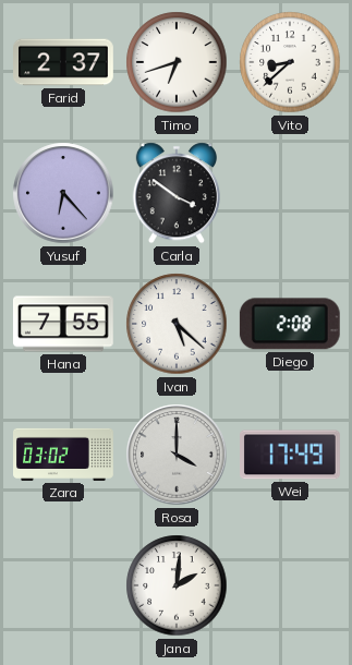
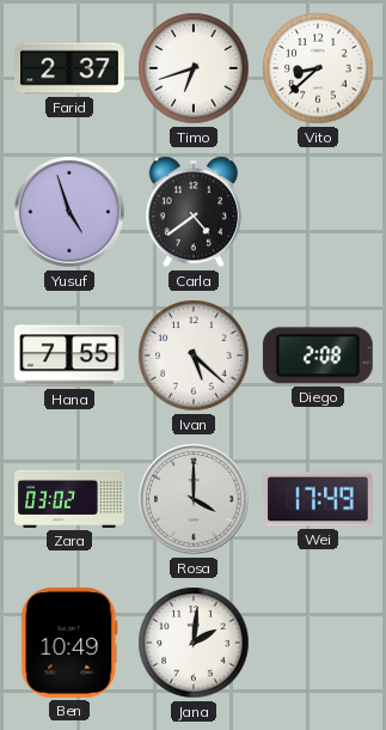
Yusuf: 6:23 -> 4:57 (69, 212)
Carla: 3:51 -> 4:39 (194, 212)
Ben: none -> 10:49 (69, 643)
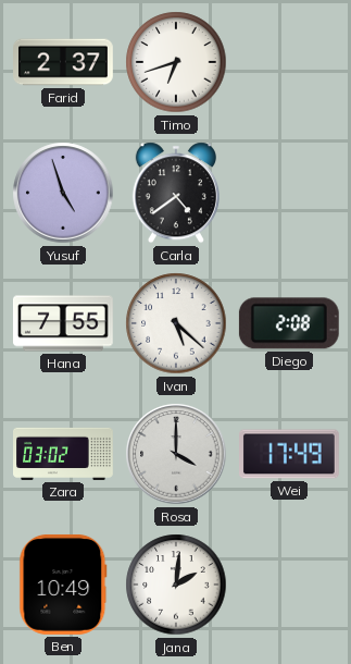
Vito: 8:38 -> none (318, 68)
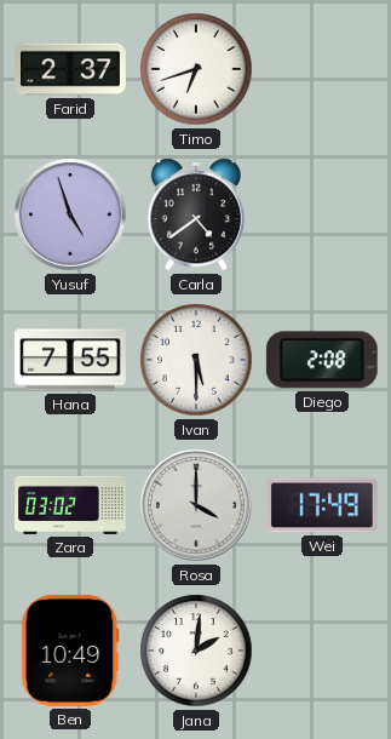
Ivan: 5:22 -> 5:30 (196, 360)
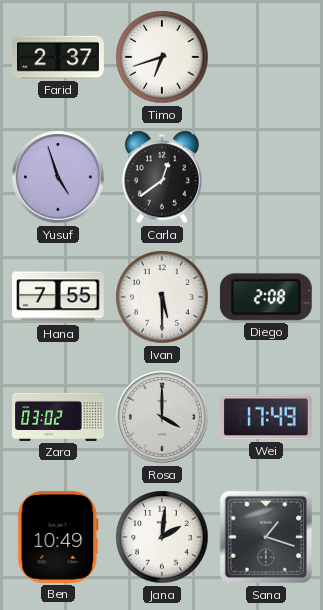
Carla: 4:39 -> 12:39 (162, 177)
Sana: none -> 1:18 (266, 537)
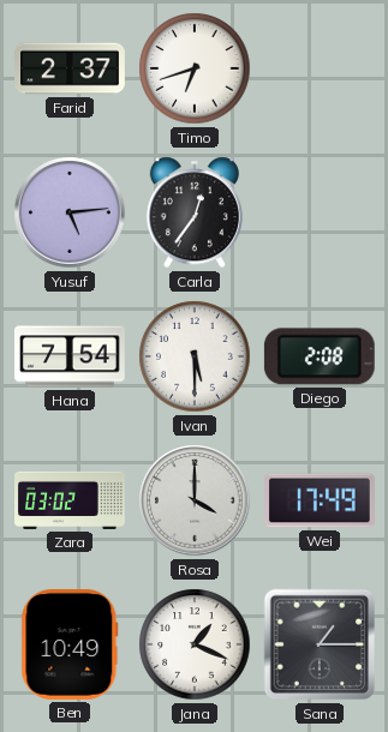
Yusuf: 4:57 -> 5:14 (70, 212)
Carla: 12:39 -> 12:36 (195, 212)
Hana: 7:55 -> 7:54 (70, 356)
Jana: 2:01 -> 1:19 (195, 644)
Sana: 1:18 -> 1:15 (320, 644)
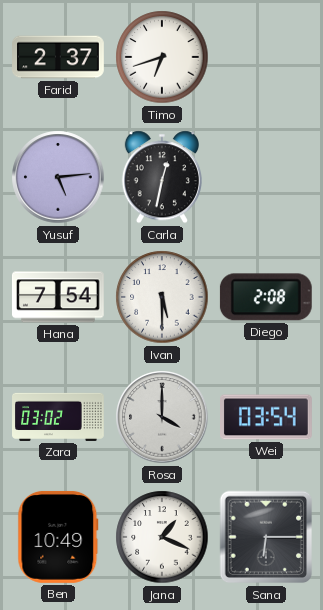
Carla: 12:36 -> 12:32 (162, 177)
Wei: 17:49 -> 03:54 (267, 417)
Sana: 1:15 -> 6:15 (266, 537)
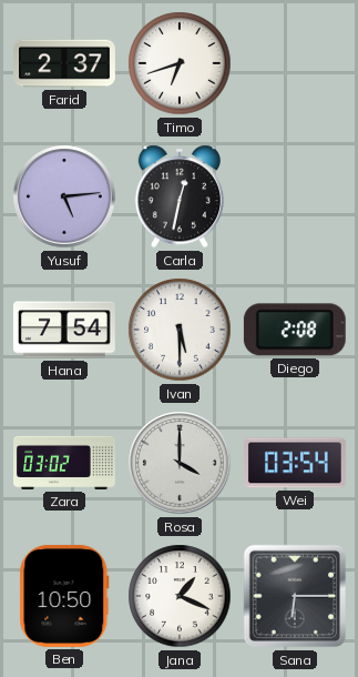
Ben: 10:49 -> 10:50 (64, 596)
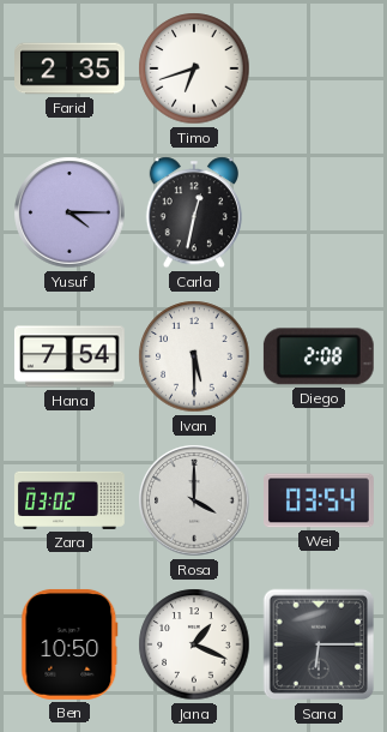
Farid: 2:37 -> 2:35 (71, 68)
Yusuf: 5:14 -> 4:15 (69, 212)
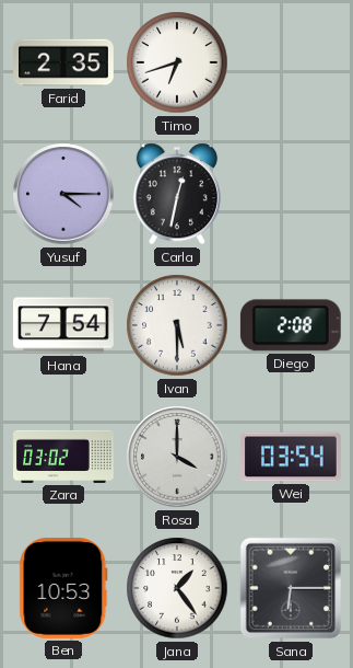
Ben: 10:50 -> 10:53 (63, 588)
Jana: 1:19 -> 1:24 (177, 588)
